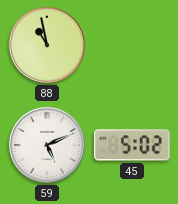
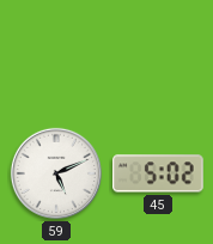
88: 10:58 -> none (47, 45)
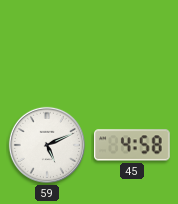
45: 5:02 -> 4:58 (132, 145)
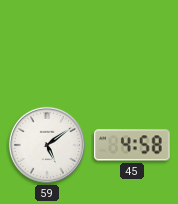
59: 5:11 -> 5:09 (47, 145)
